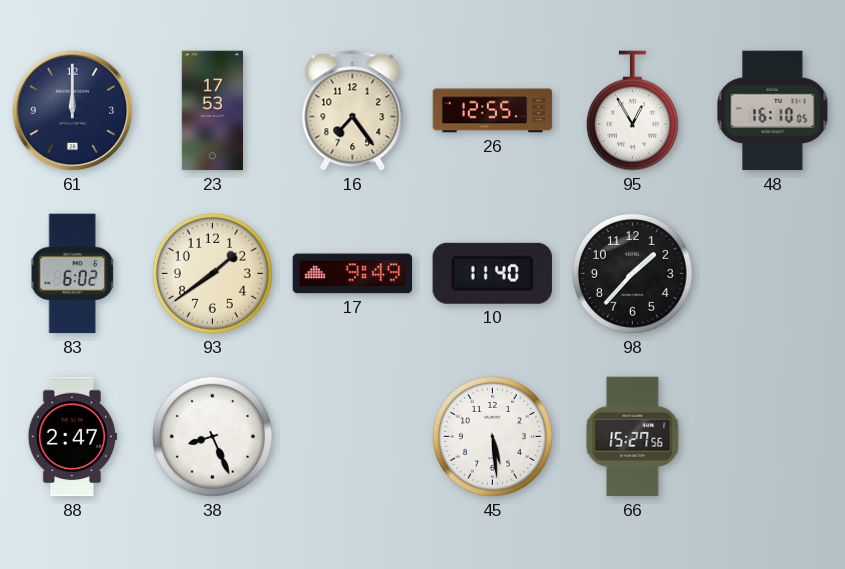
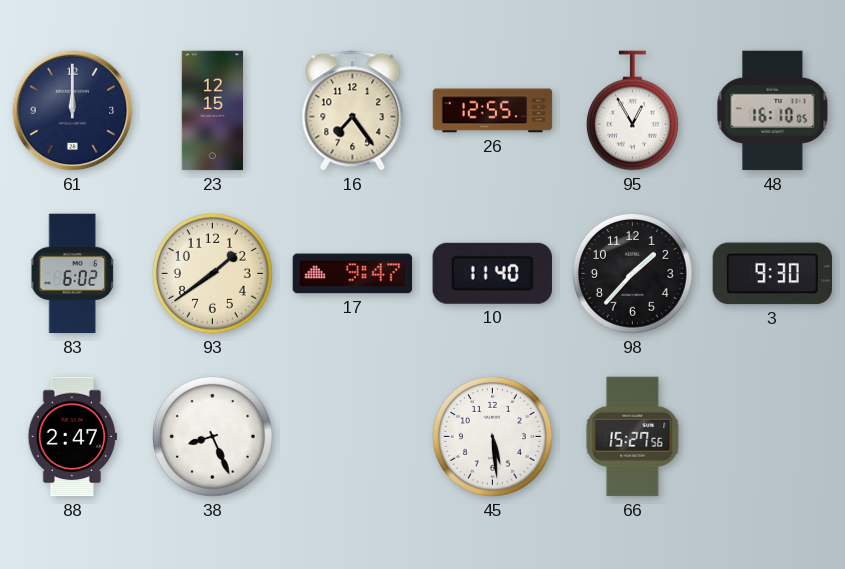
23: 17:53 -> 12:15 (212, 111)
17: 9:49 -> 9:47 (353, 274)
3: none -> 9:30 (773, 274)
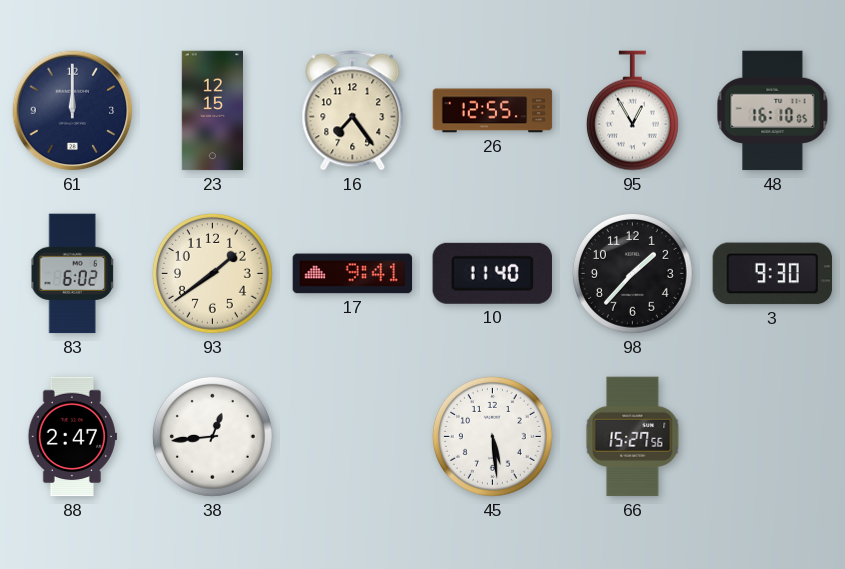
17: 9:47 -> 9:41 (353, 274)
38: 8:26 -> 12:44 (212, 436)
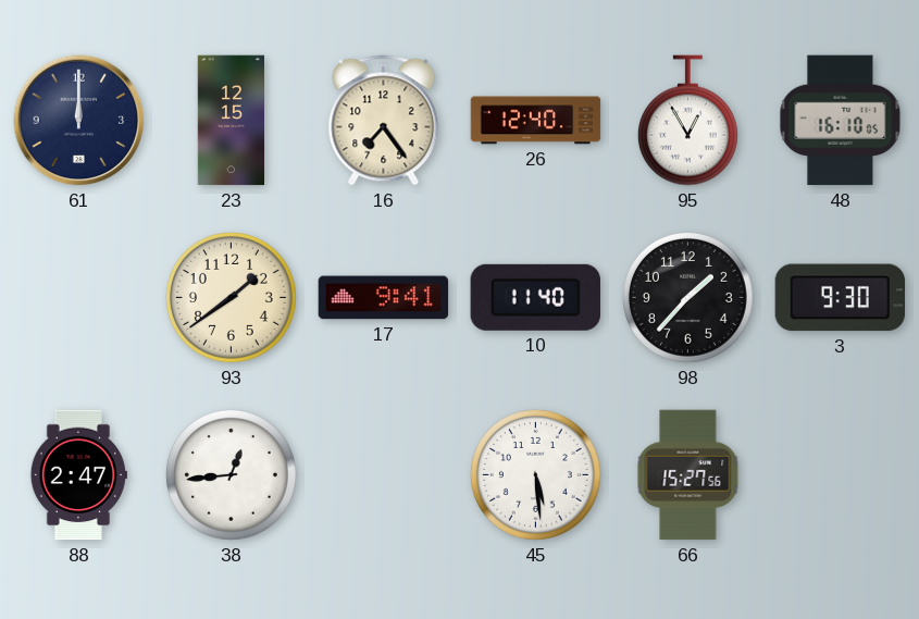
26: 12:55 -> 12:40 (536, 121)
83: 6:02 -> none (72, 274)
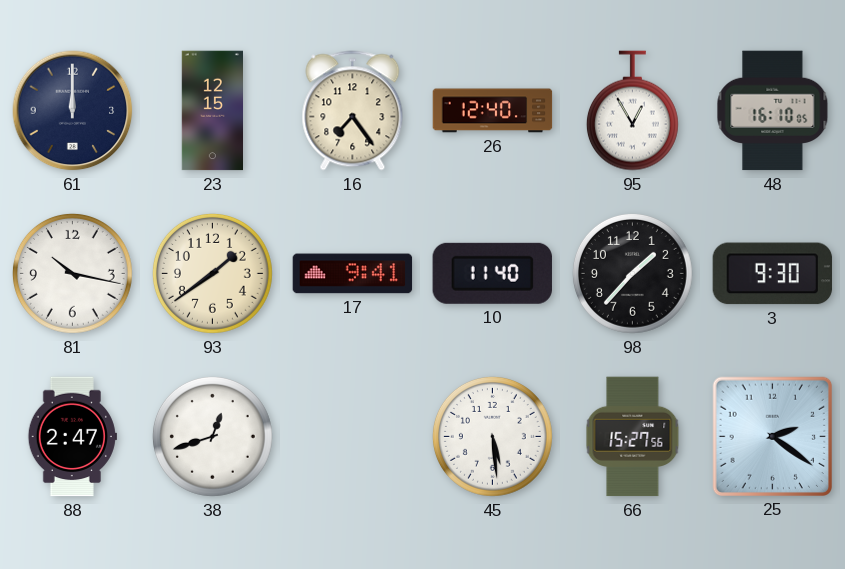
81: none -> 10:17 (72, 273)
38: 12:44 -> 12:42 (212, 436)
25: none -> 2:21 (772, 436)
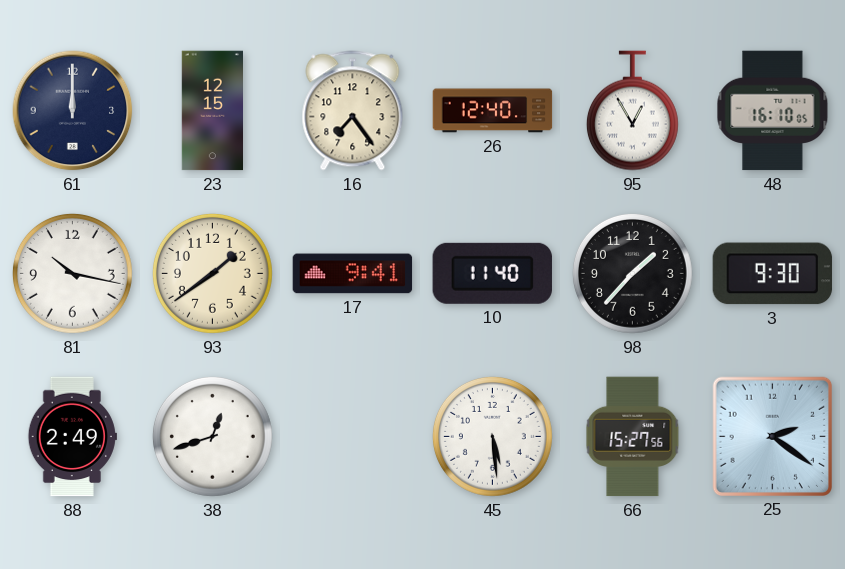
88: 2:47 -> 2:49 (72, 437)
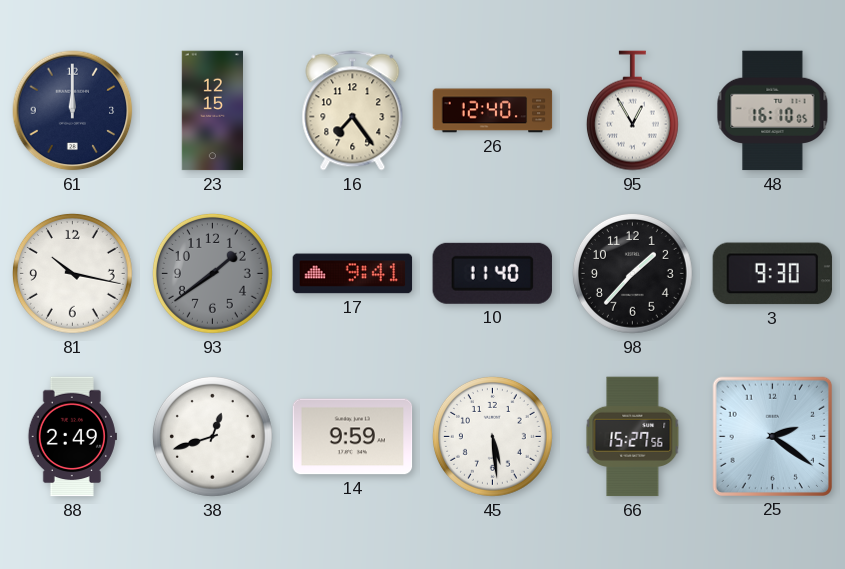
93 dial: cream -> grey (212, 273)
14: none -> 9:59 (353, 437)
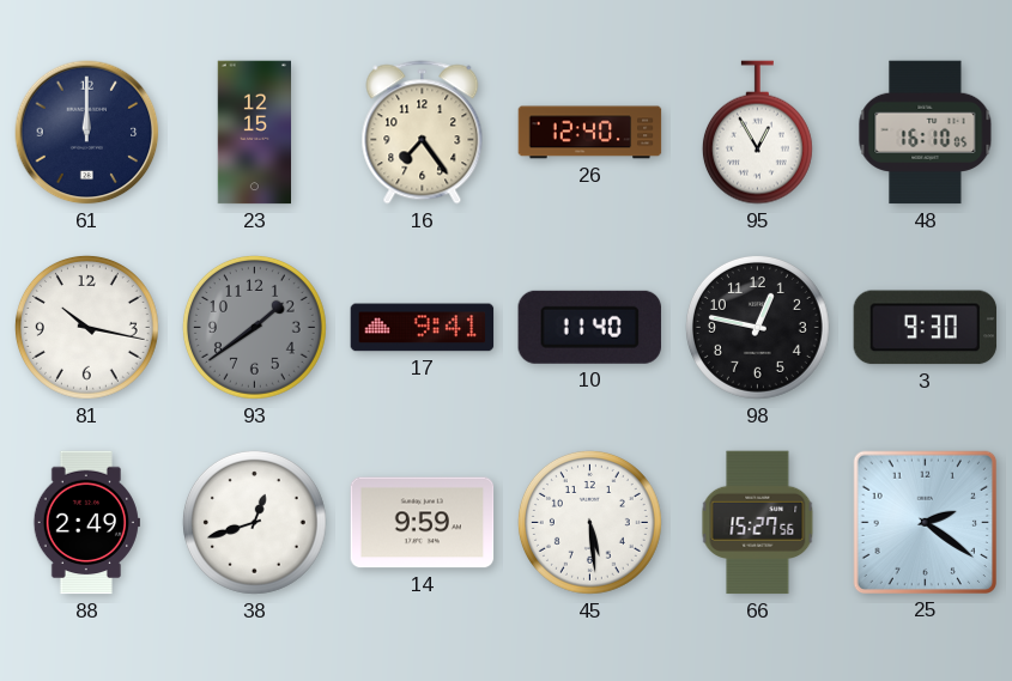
98: 1:37 -> 12:47 (757, 327)
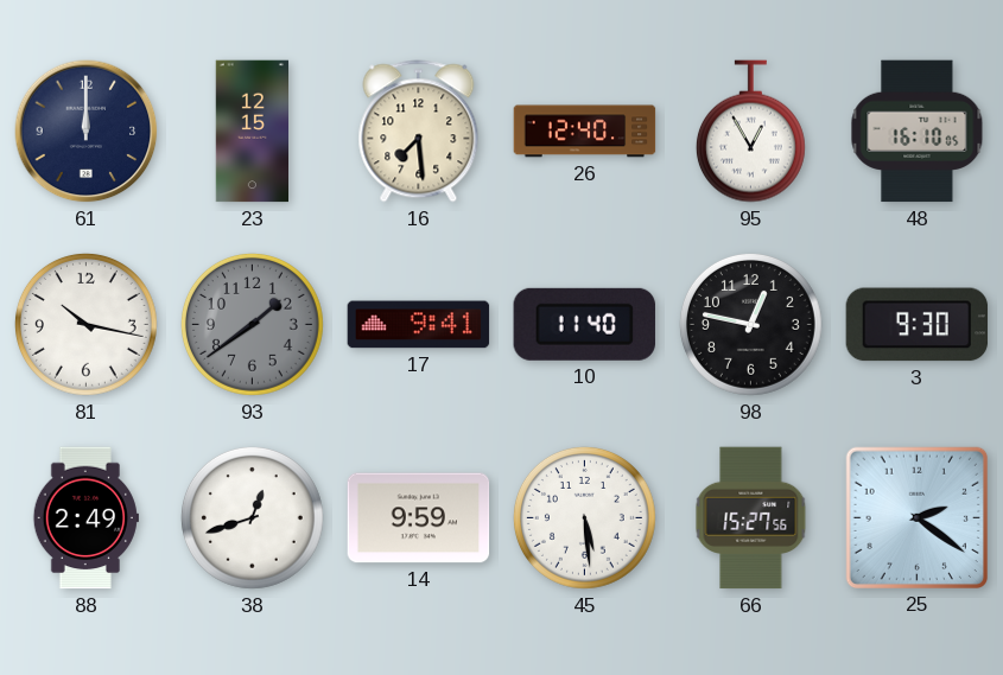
16: 7:24 -> 7:29 (419, 132)
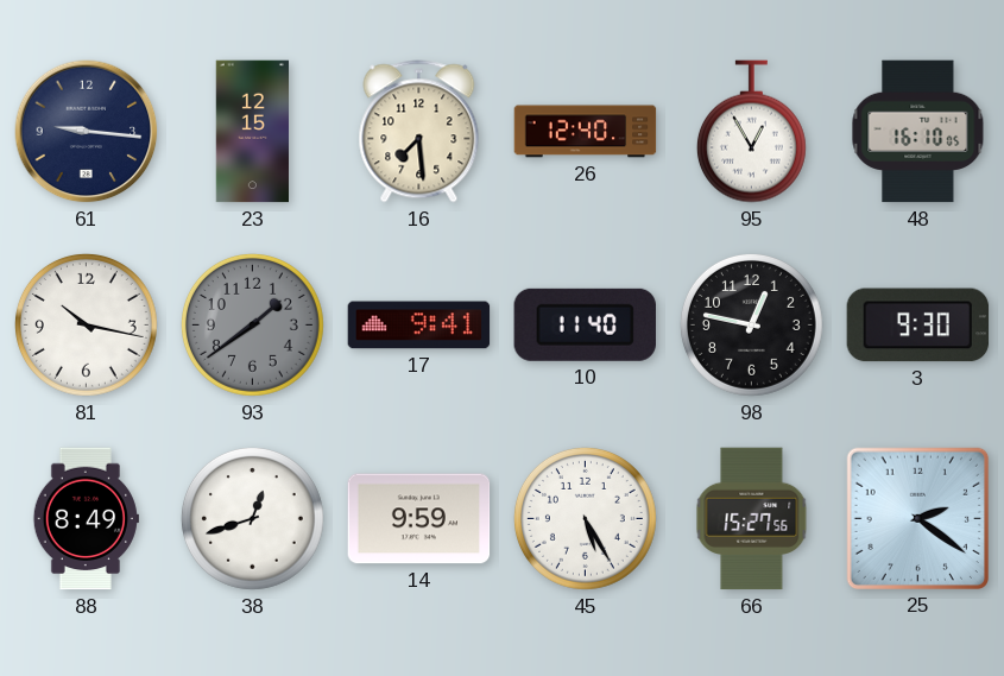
61: 12:00 -> 9:16 (87, 132)
88: 2:49 -> 8:49 (86, 519)
45: 5:29 -> 5:25 (585, 518)
